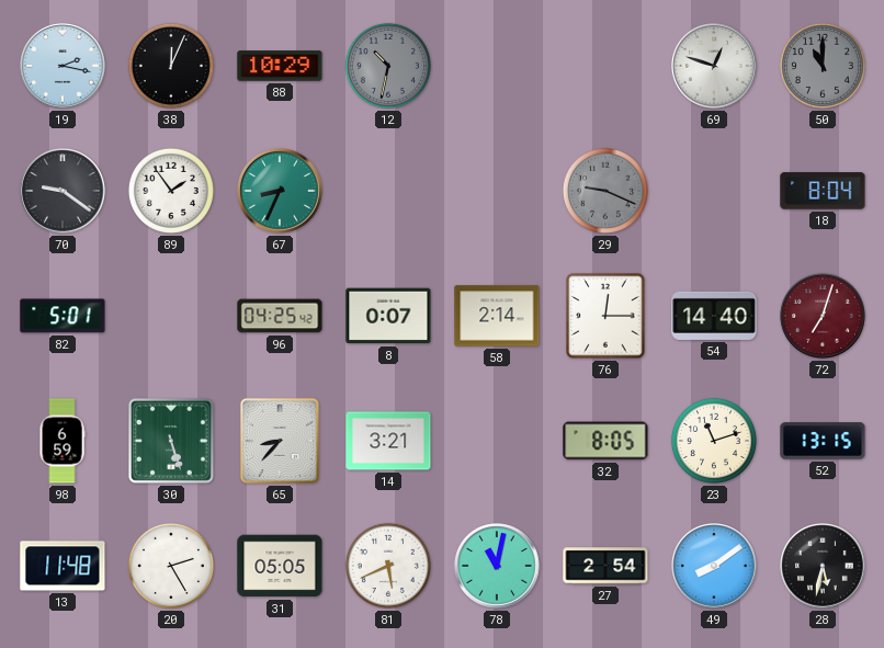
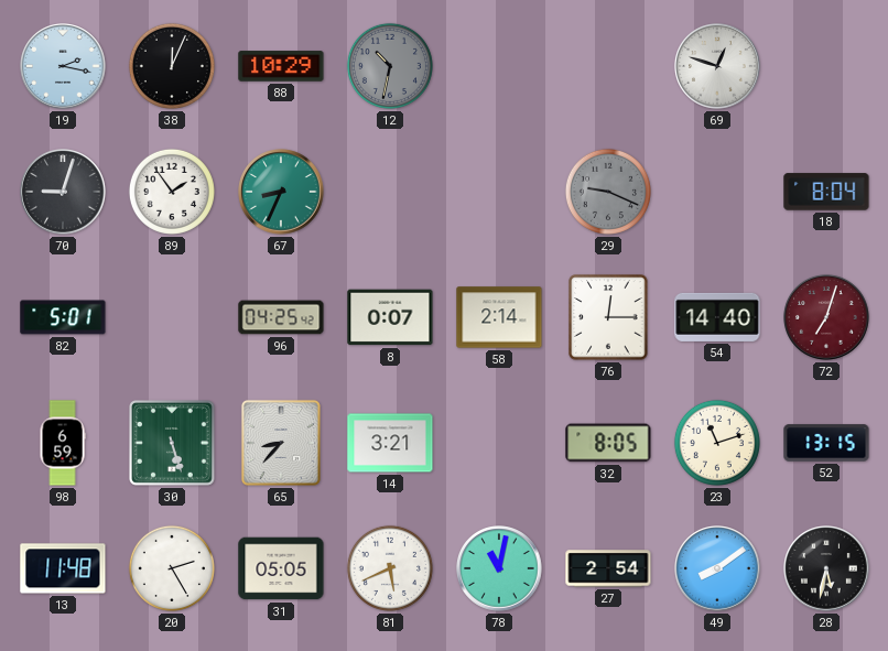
50: 11:00 -> none (823, 66)
70: 9:21 -> 9:03 (63, 192)
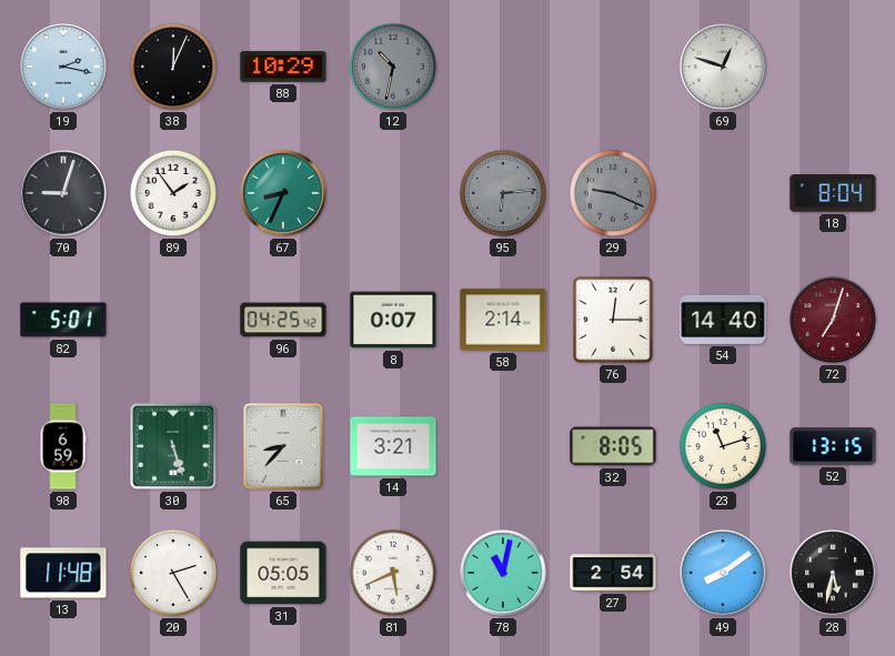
95: none -> 6:14 (503, 193)
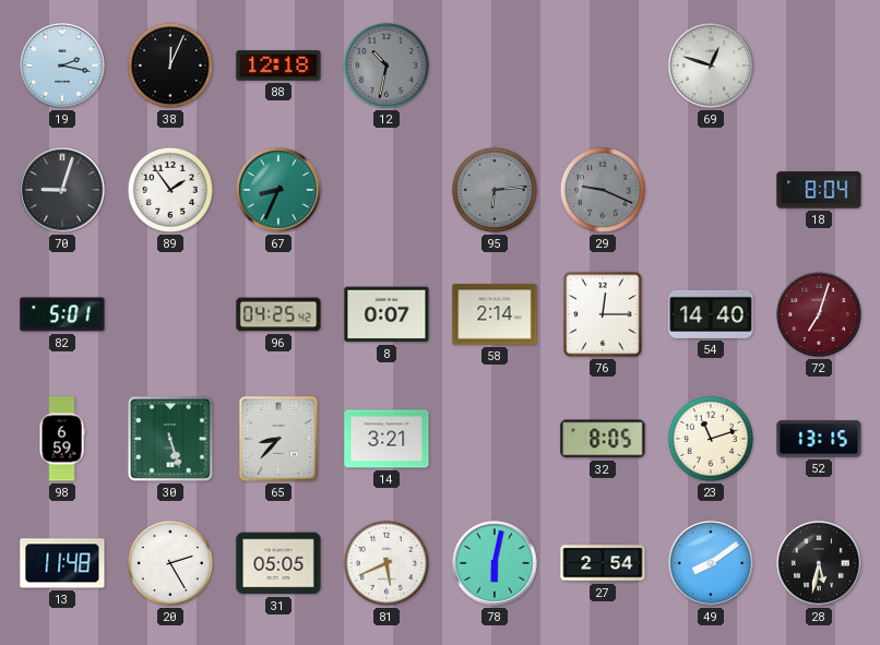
88: 10:29 -> 12:18 (278, 65)
78: 11:02 -> 6:02 (495, 563)
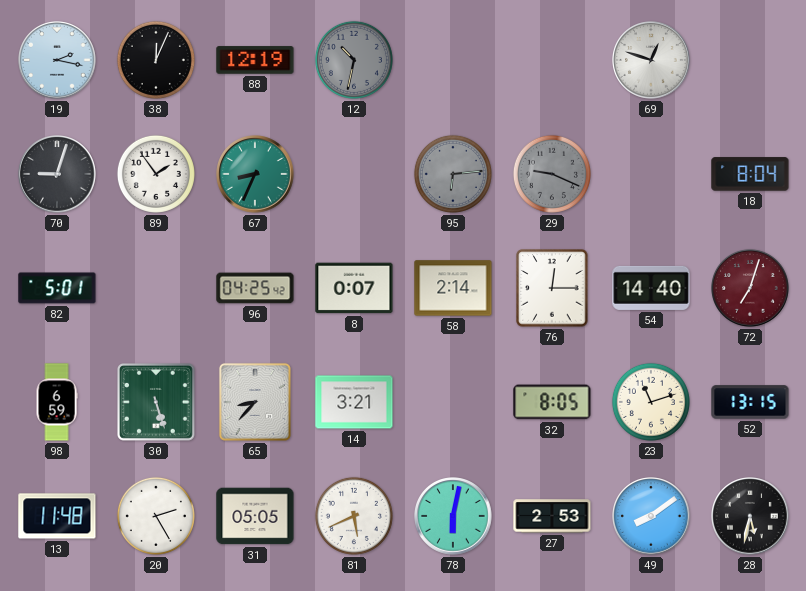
88: 12:18 -> 12:19 (255, 60)
27: 2:54 -> 2:53 (552, 516)
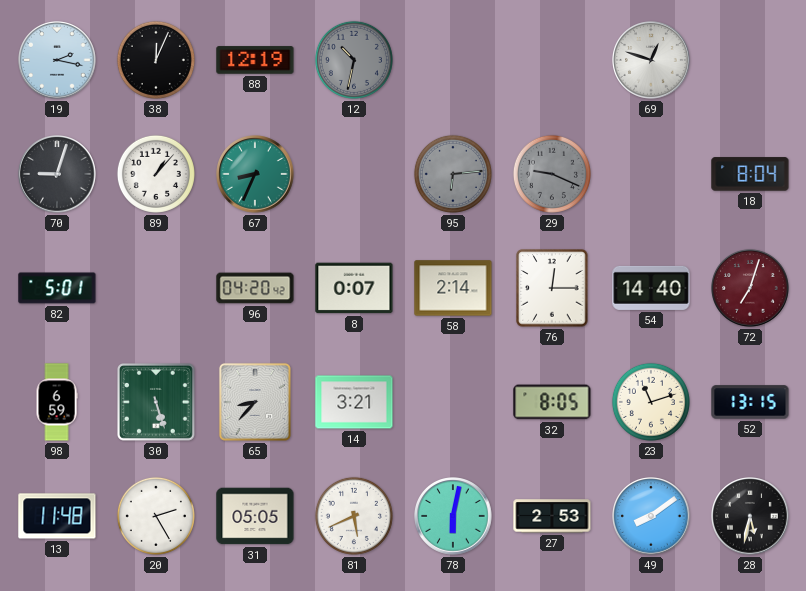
89: 1:54 -> 1:07 (156, 174)
96: 04:25 -> 04:20 (255, 288)
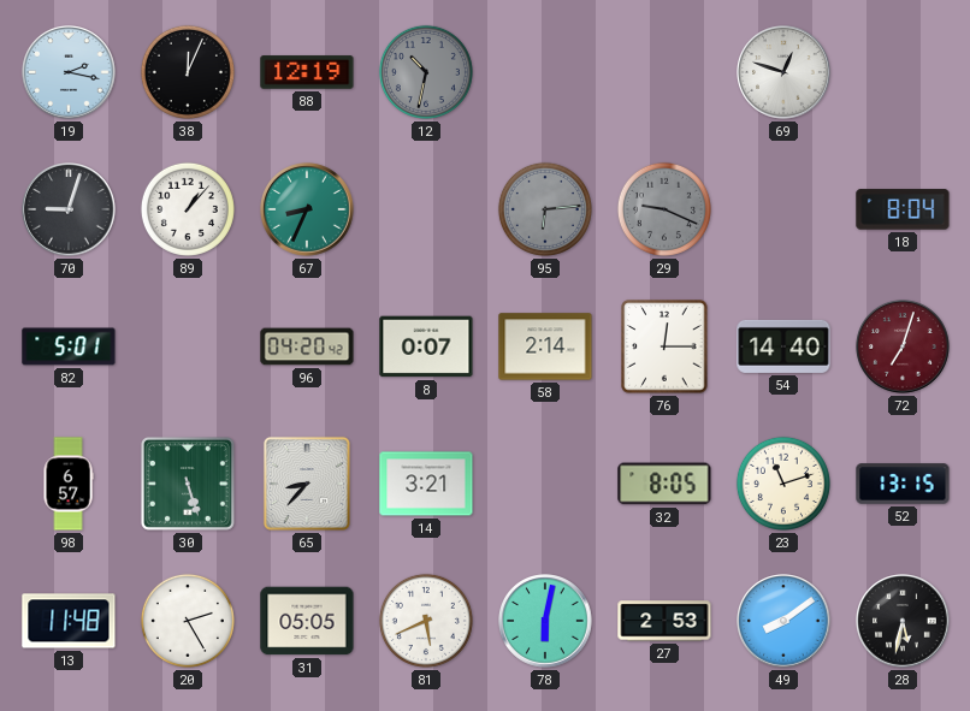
98: 6:59 -> 6:57 (69, 484)
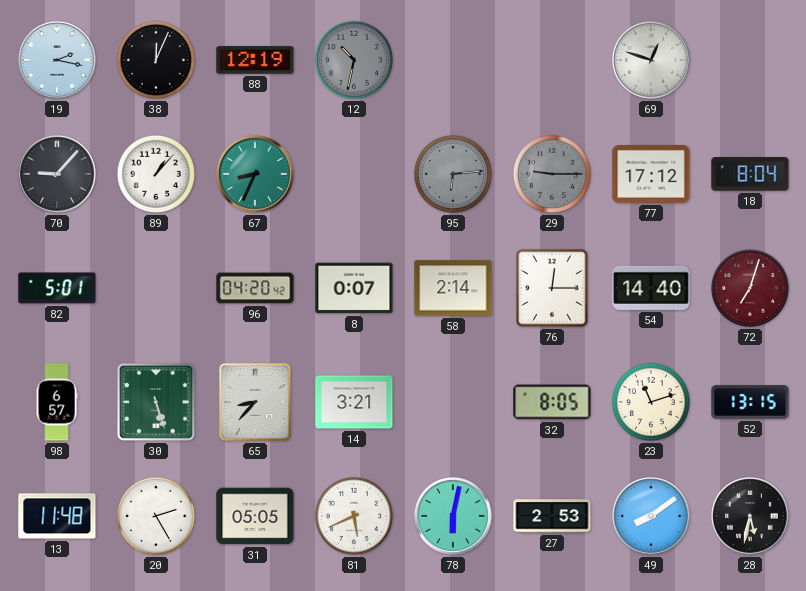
70: 9:03 -> 9:07 (57, 174)
29: 9:19 -> 9:15 (552, 174)
77: none -> 17:12 (651, 174)
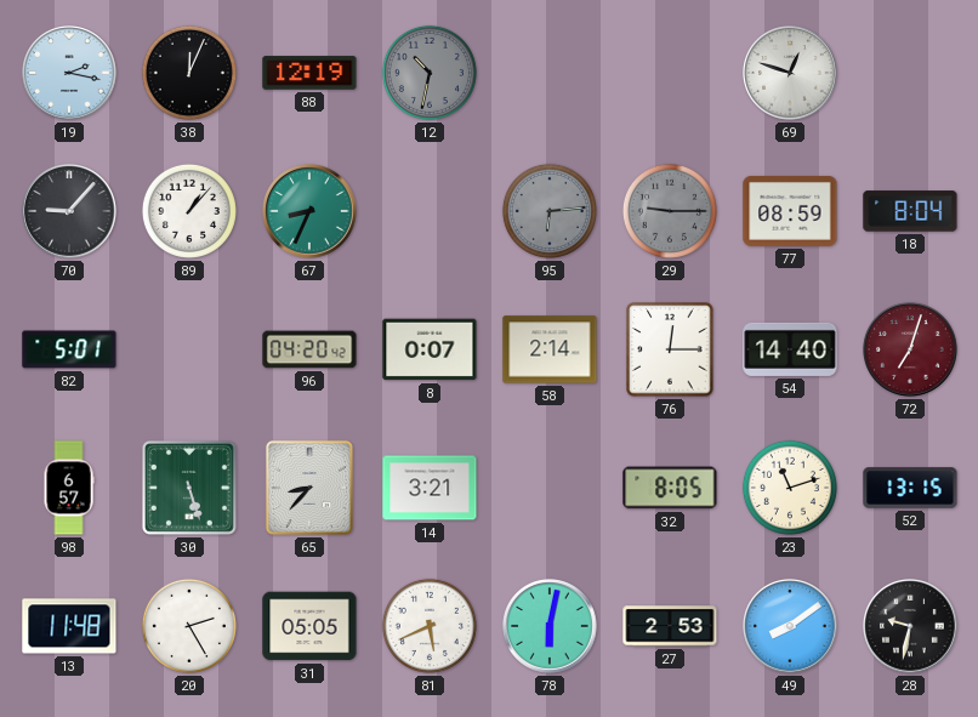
77: 17:12 -> 08:59 (790, 211)
28: 5:32 -> 9:32 (910, 626)
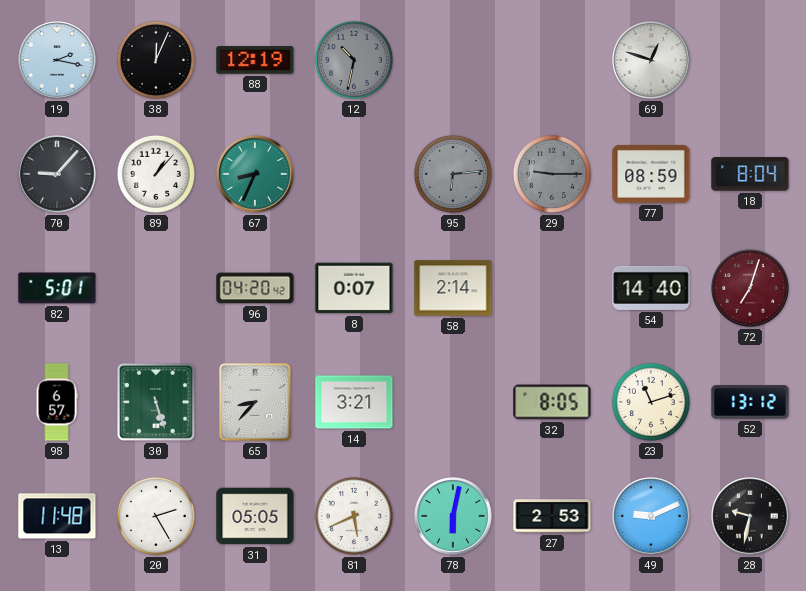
76: 12:15 -> none (670, 349)
52: 13:15 -> 13:12 (750, 402)
49: 8:09 -> 9:11 (651, 516)
